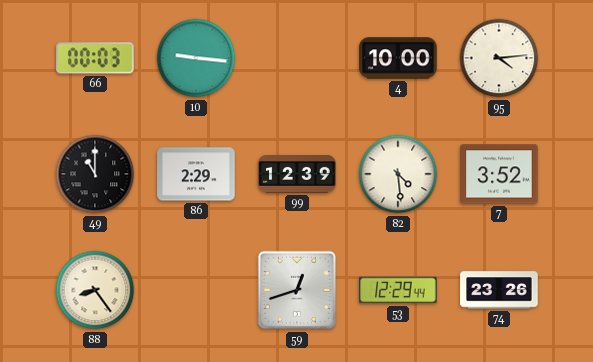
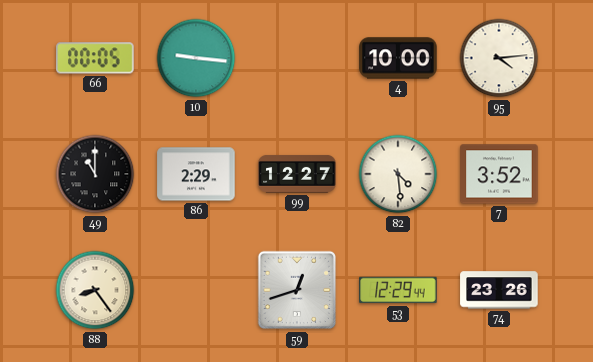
66: 00:03 -> 00:05 (95, 58)
99: 12:39 -> 12:27 (297, 174)
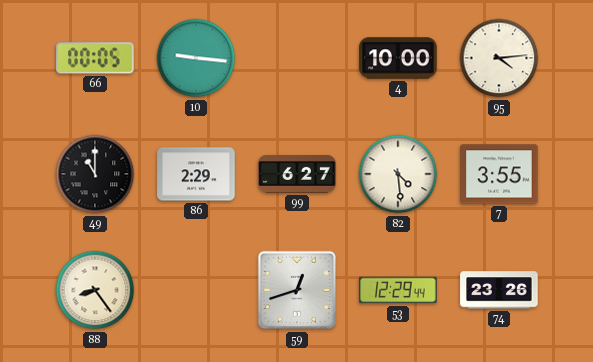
99: 12:27 -> 6:27 (297, 174)
7: 3:52 -> 3:55 (499, 174)
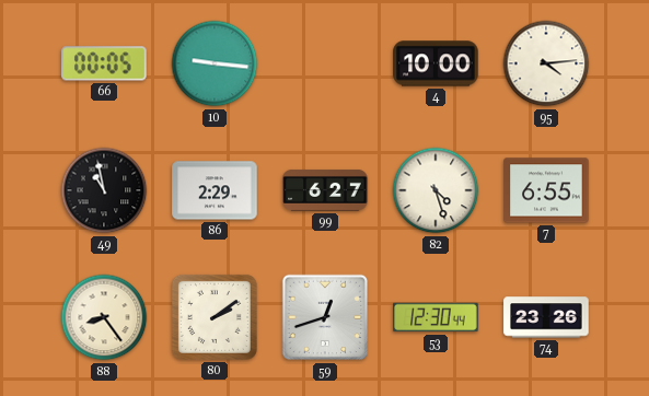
49: 11:00 -> 10:58 (104, 190)
82: 4:29 -> 4:27 (436, 190)
7: 3:55 -> 6:55 (546, 190)
80: none -> 2:09 (215, 317)
53: 12:29 -> 12:30 (436, 317)
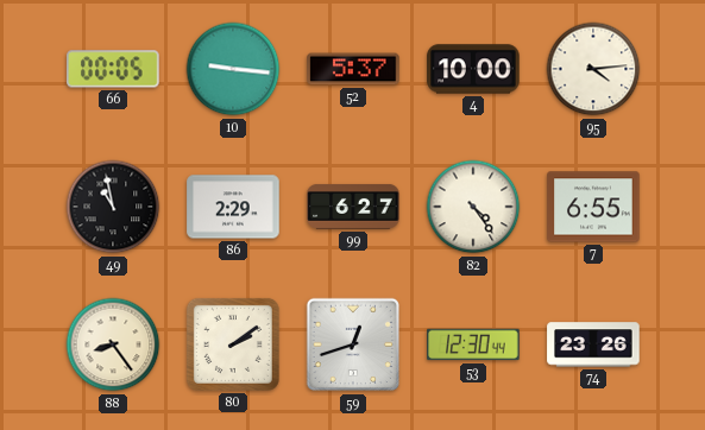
52: none -> 5:37 (353, 69)
82: 4:27 -> 4:24 (473, 207)
